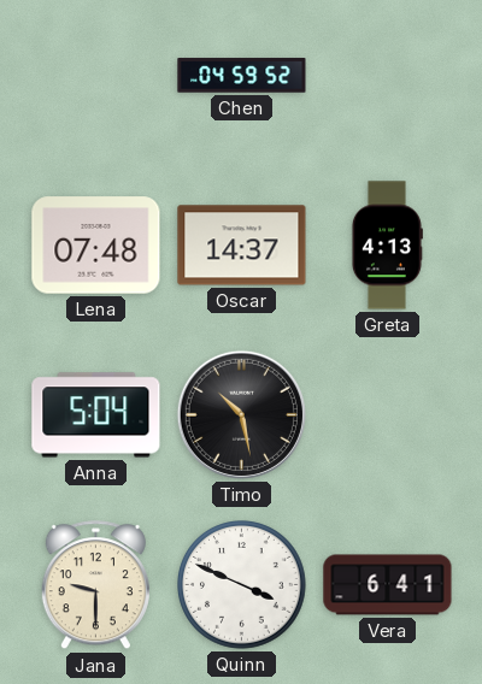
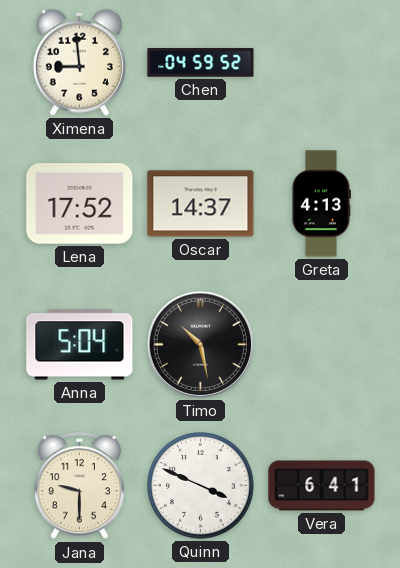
Ximena: none -> 8:59 (79, 62)
Lena: 07:48 -> 17:52 (80, 204)
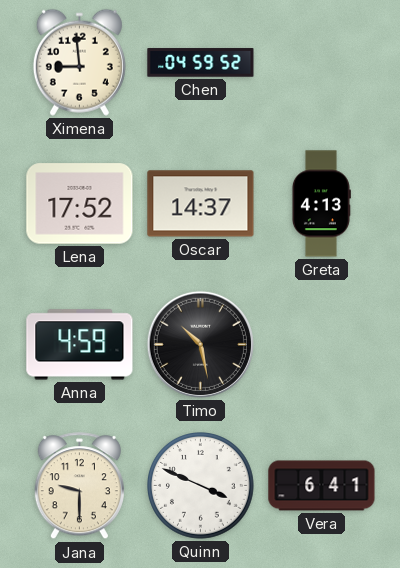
Anna: 5:04 -> 4:59 (80, 345)
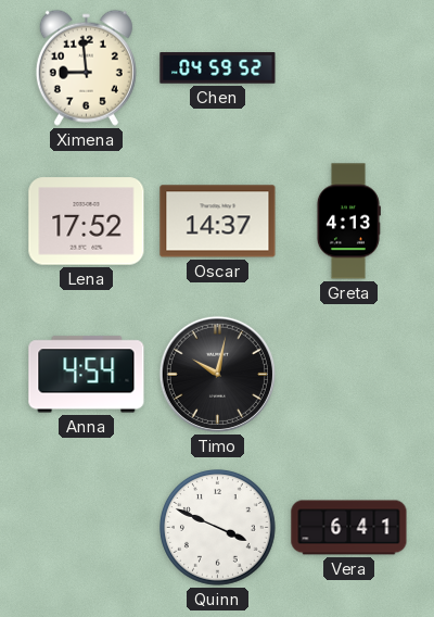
Anna: 4:59 -> 4:54 (87, 375)
Timo: 10:28 -> 10:02 (217, 374)
Jana: 9:30 -> none (79, 486)
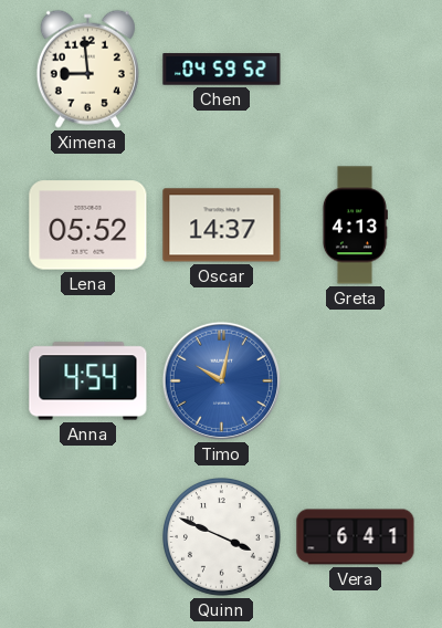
Lena: 17:52 -> 05:52 (88, 226)
Timo dial: black -> blue (221, 380)
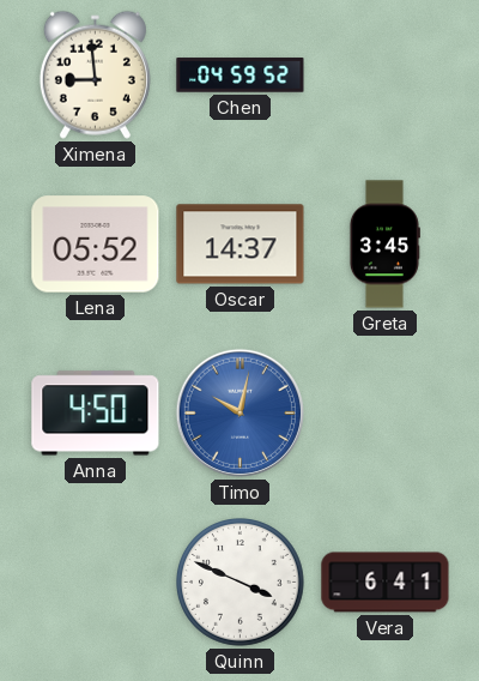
Greta: 4:13 -> 3:45 (384, 245)
Anna: 4:54 -> 4:50 (96, 414)
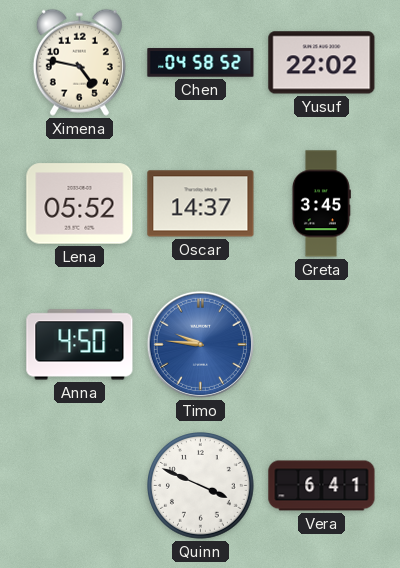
Ximena: 8:59 -> 4:47 (79, 62)
Chen: 04:59 -> 04:58 (201, 63)
Yusuf: none -> 22:02 (322, 63)
Timo: 10:02 -> 9:46 (200, 344)
